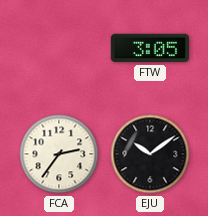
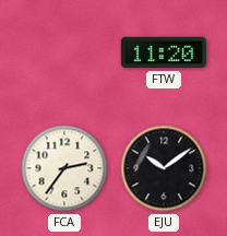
FTW: 3:05 -> 11:20 (164, 52)
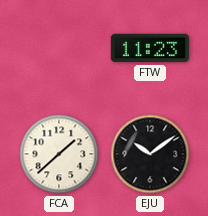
FTW: 11:20 -> 11:23 (150, 48)
FCA: 2:36 -> 1:38 (59, 154)
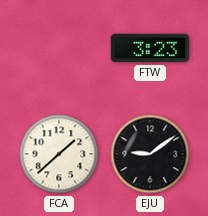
FTW: 11:23 -> 3:23 (150, 48)
EJU: 10:09 -> 9:09 (150, 154)
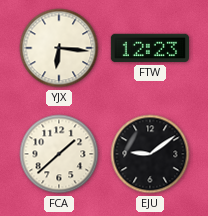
YJX: none -> 6:16 (59, 48)
FTW: 3:23 -> 12:23 (150, 48)
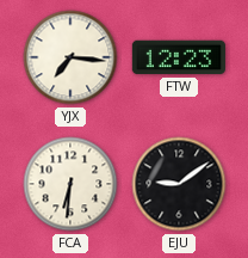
YJX: 6:16 -> 7:16 (70, 57)
FCA: 1:38 -> 6:31 (70, 184)
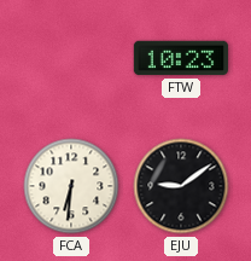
YJX: 7:16 -> none (70, 57)
FTW: 12:23 -> 10:23 (181, 58)
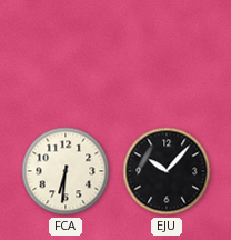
FTW: 10:23 -> none (181, 58)
EJU: 9:09 -> 10:07 (167, 171)
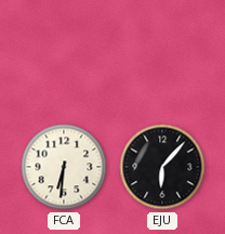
EJU: 10:07 -> 6:07 (162, 167)
